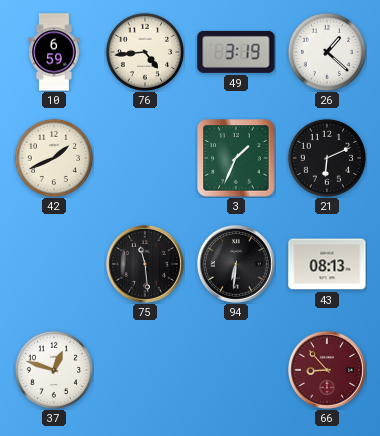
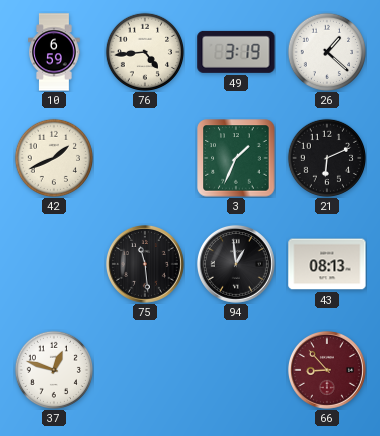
94: 6:31 -> 12:59 (236, 264)
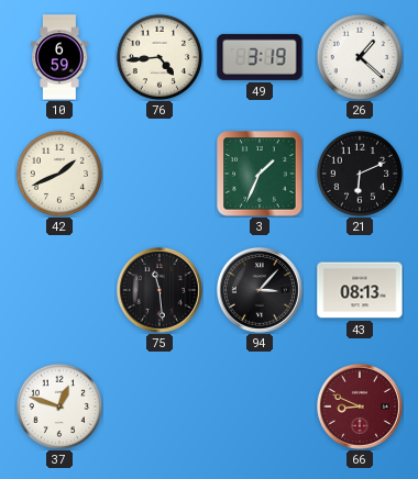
94: 12:59 -> 3:07 (260, 290)
66: 8:53 -> 8:49 (360, 406)
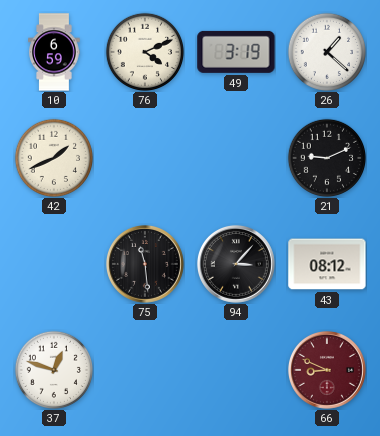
76: 4:44 -> 4:11 (144, 51)
3: 1:34 -> none (260, 174)
21: 6:11 -> 9:11 (326, 157)
43: 08:13 -> 08:12 (327, 264)
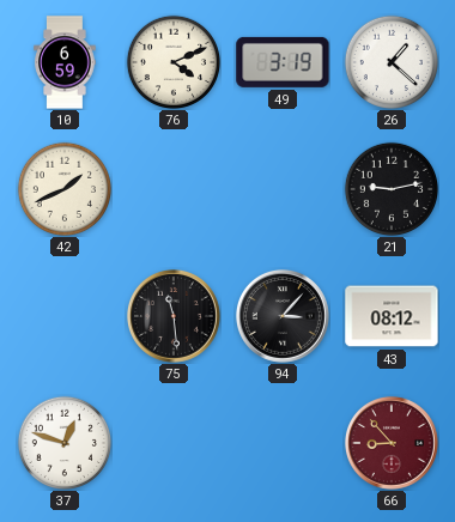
21: 9:11 -> 9:13 (390, 188)
66: 8:49 -> 8:53 (392, 443)
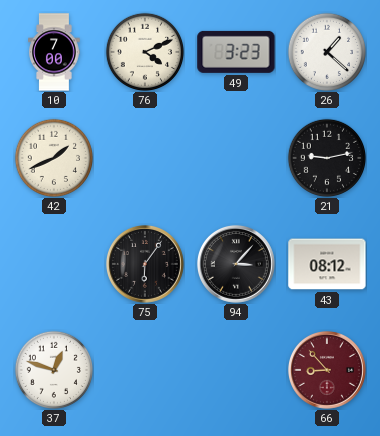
10: 6:59 -> 7:00 (54, 52)
49: 3:19 -> 3:23 (236, 52)
75: 11:29 -> 6:06 (145, 264)
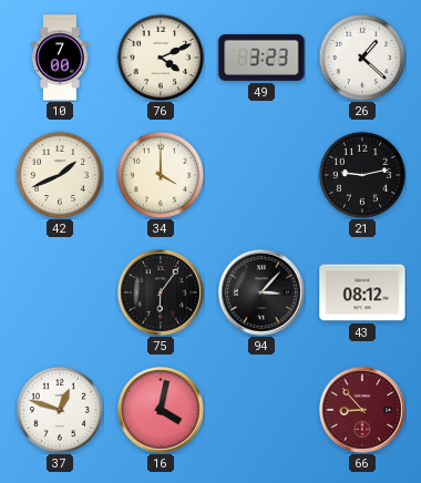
34: none -> 4:00 (160, 174)
16: none -> 4:02 (161, 410)
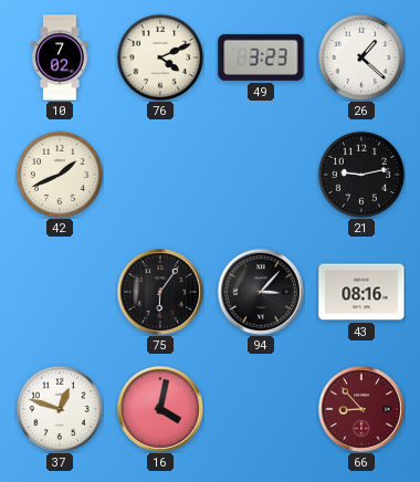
10: 7:00 -> 7:02 (60, 57)
34: 4:00 -> none (160, 174)
43: 08:12 -> 08:16 (361, 292)
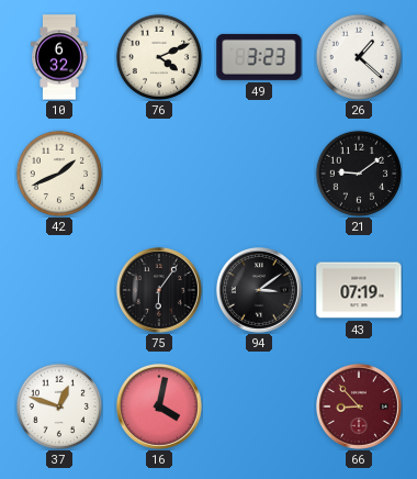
10: 7:02 -> 6:32 (59, 57)
21: 9:13 -> 9:09 (358, 172)
94: 3:07 -> 3:09 (259, 290)
43: 08:16 -> 07:19 (359, 290)
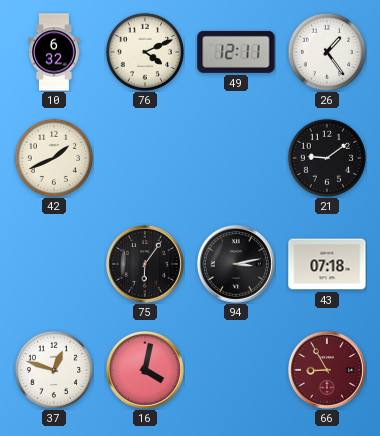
49: 3:23 -> 12:11 (236, 52)
26: 1:22 -> 1:24 (326, 51)
94: 3:09 -> 3:13 (236, 264)
43: 07:19 -> 07:18 (327, 264)
66: 8:53 -> 8:55 (327, 370)
